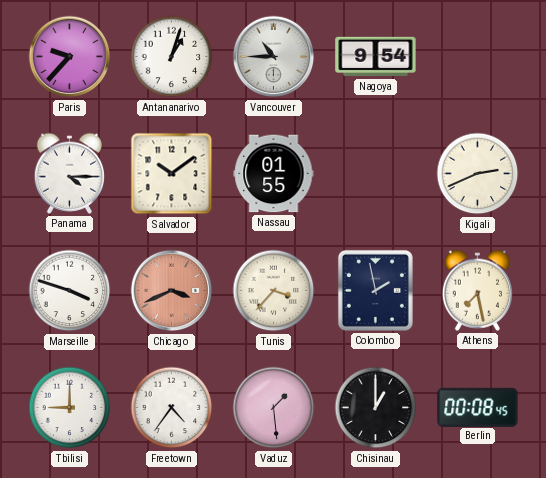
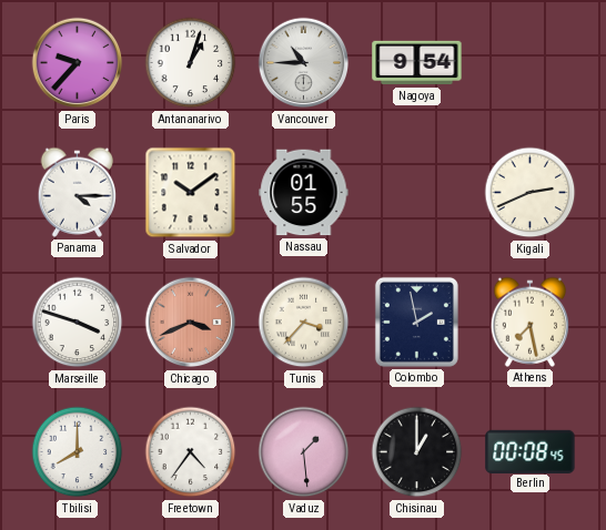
Tbilisi: 9:00 -> 8:00 (78, 452)
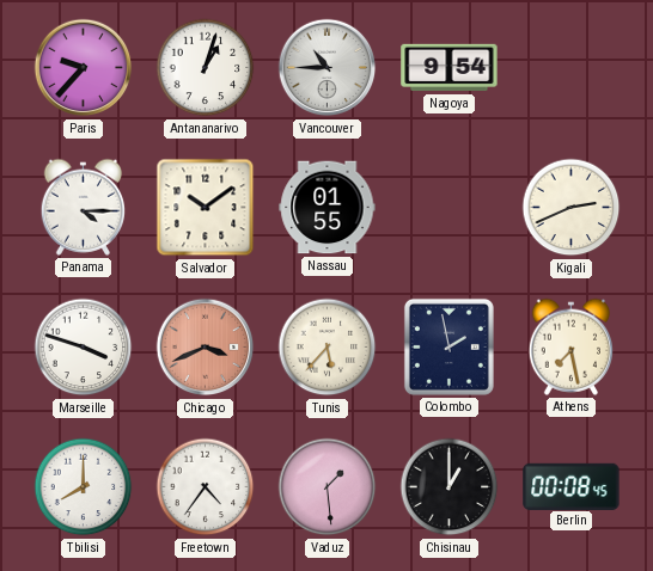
Tunis: 3:37 -> 5:37 (328, 348)
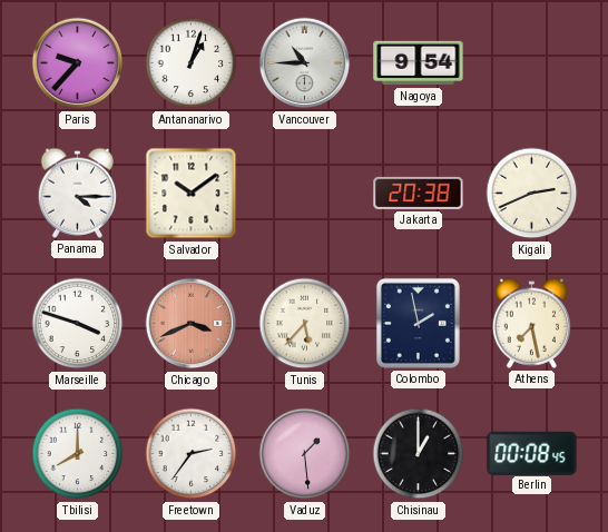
Nassau: 01:55 -> none (328, 208)
Jakarta: none -> 20:38 (419, 193)
Freetown: 4:36 -> 2:36 (192, 454)
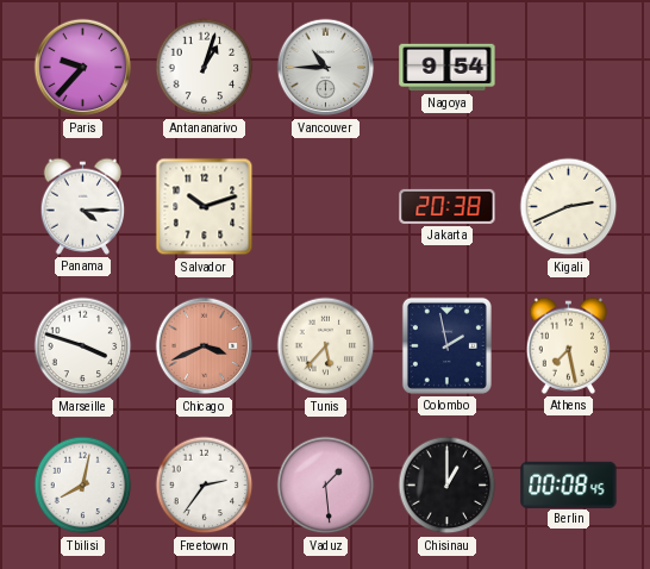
Salvador: 10:09 -> 10:12 (205, 207)
Tbilisi: 8:00 -> 8:02 (83, 486)
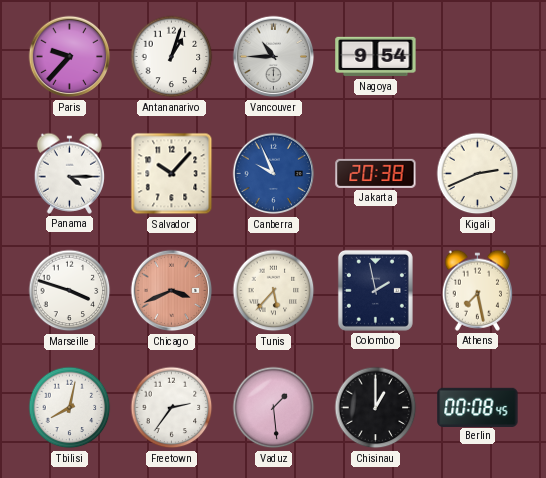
Salvador: 10:12 -> 10:07 (172, 174)
Canberra: none -> 9:56 (274, 174)
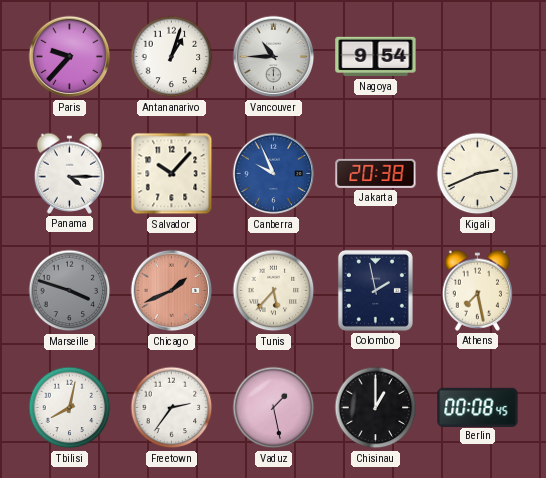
Marseille dial: white -> grey (70, 291)
Chicago: 3:41 -> 1:41 (172, 291)
Vaduz: 1:29 -> 1:28 (274, 408)
